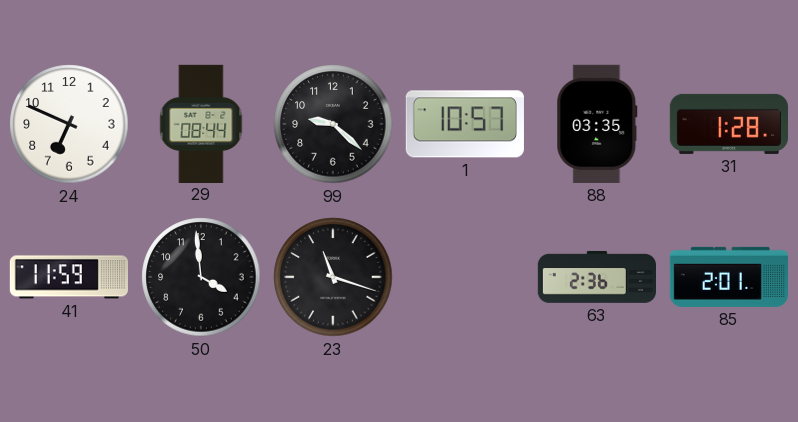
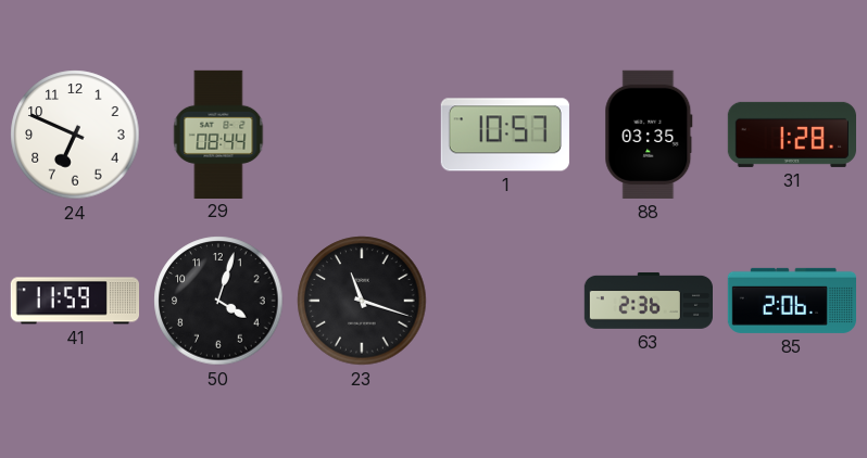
99: 9:22 -> none (333, 124)
50: 3:59 -> 4:03 (218, 301)
85: 2:01 -> 2:06 (791, 301)
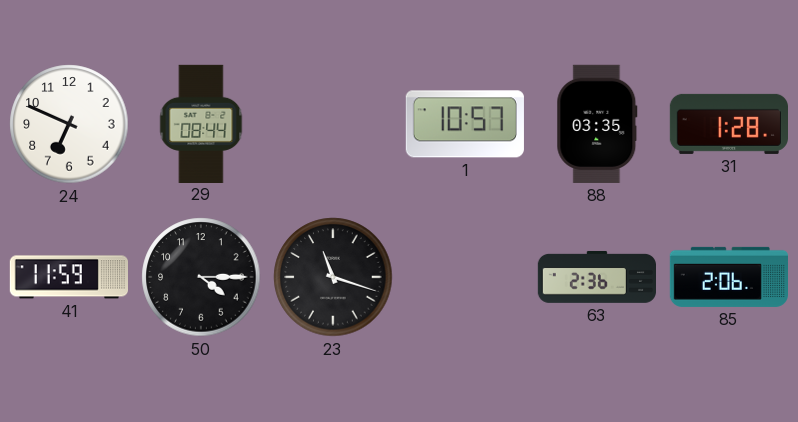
50: 4:03 -> 4:15 (201, 277)
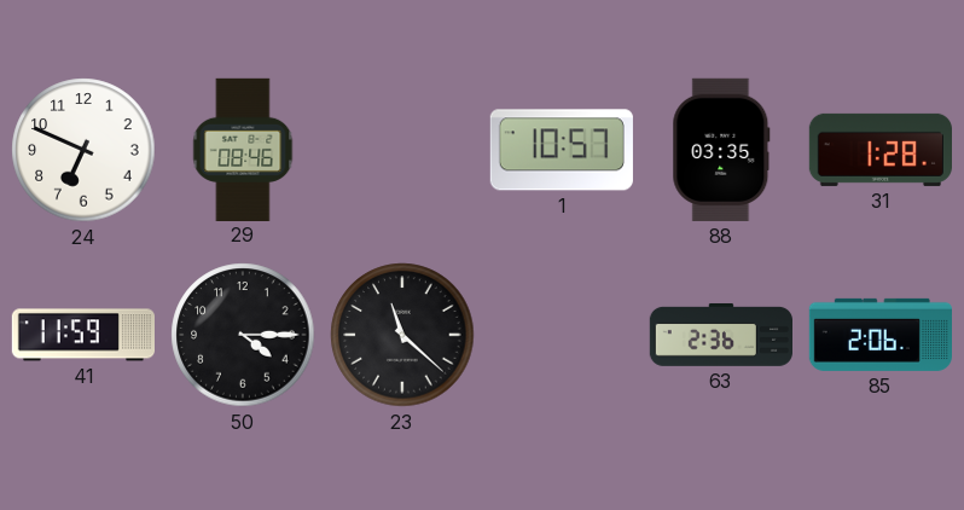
29: 08:44 -> 08:46 (243, 149)
23: 11:18 -> 11:22 (402, 335)
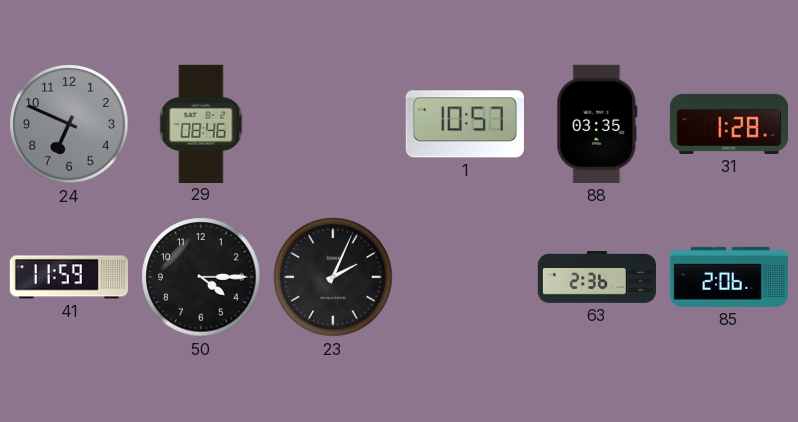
24 dial: white -> grey (69, 124)
23: 11:22 -> 2:04 (333, 277)
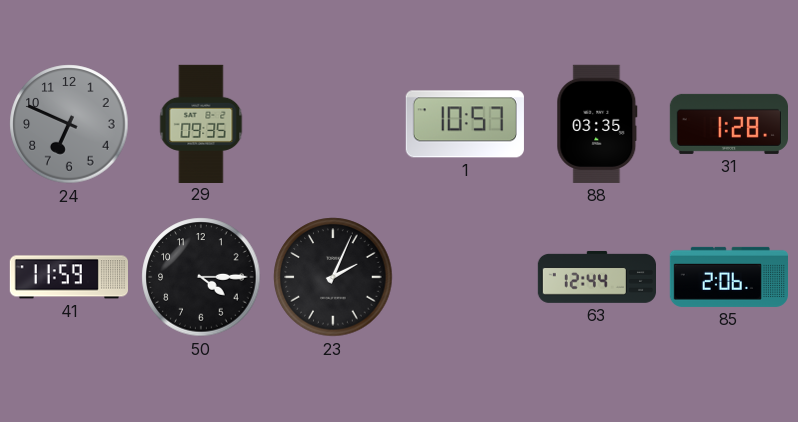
29: 08:46 -> 09:35 (201, 123)
63: 2:36 -> 12:44 (596, 277)
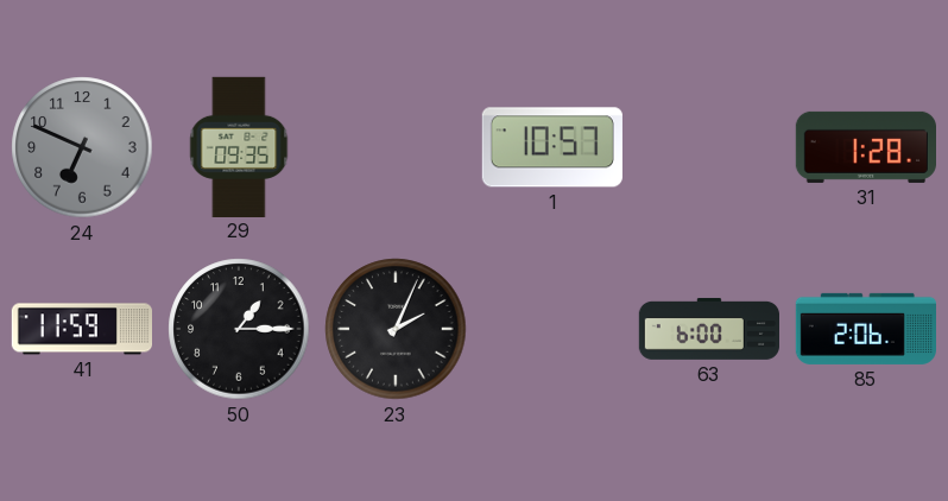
88: 03:35 -> none (597, 124)
50: 4:15 -> 1:15 (239, 329)
63: 12:44 -> 6:00 (708, 329)
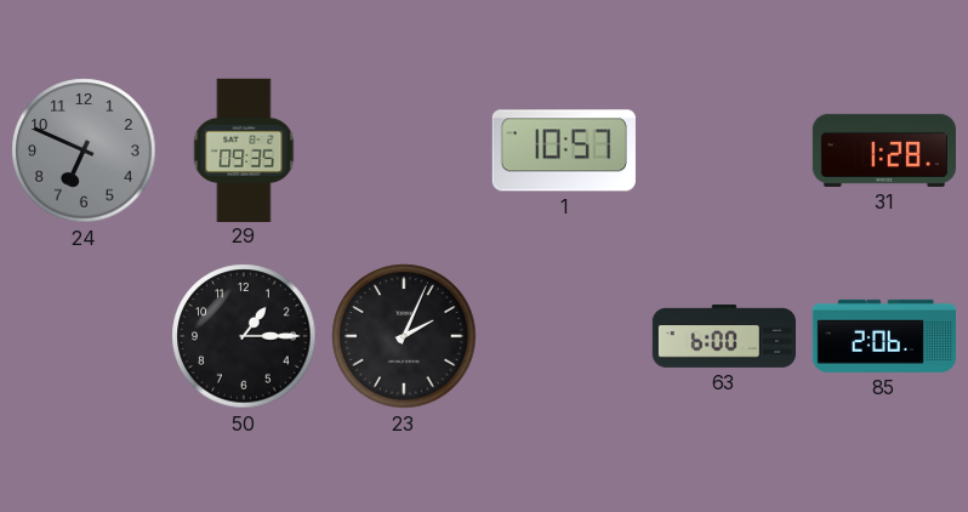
41: 11:59 -> none (81, 329)
